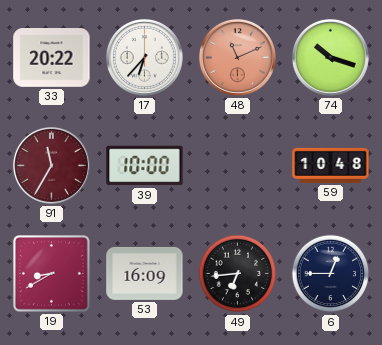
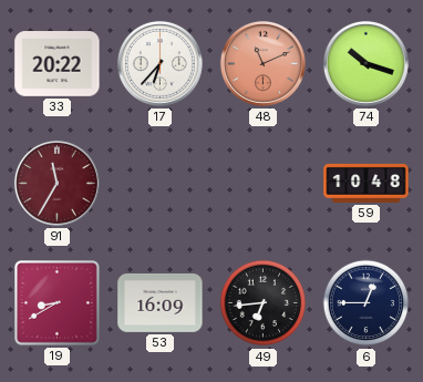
39: 10:00 -> none (145, 166)
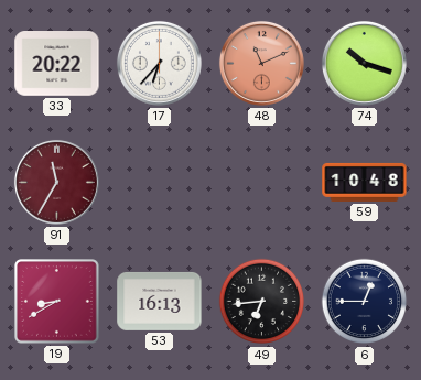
53: 16:09 -> 16:13 (160, 301)
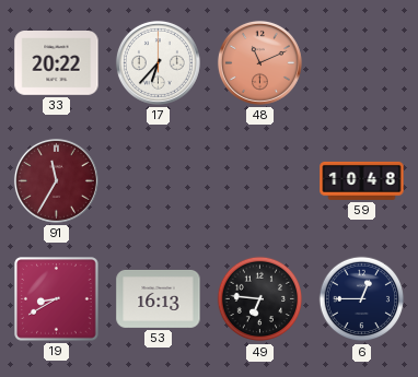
74: 10:18 -> none (364, 63)
49: 6:44 -> 6:46 (260, 299)
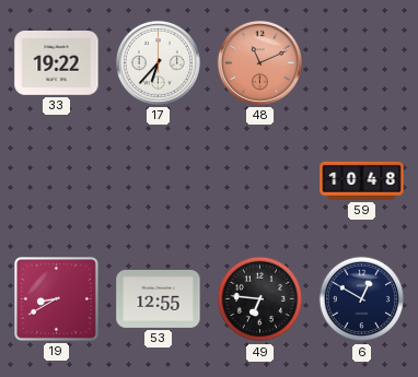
33: 20:22 -> 19:22 (57, 63)
91: 11:35 -> none (56, 180)
53: 16:13 -> 12:55 (159, 298)
6: 12:45 -> 12:50 (362, 299)
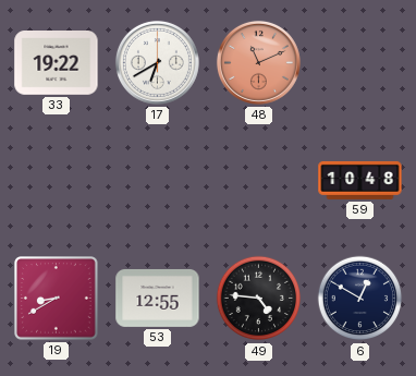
17: 6:37 -> 6:40 (157, 62)
49: 6:46 -> 4:46 (259, 299)
